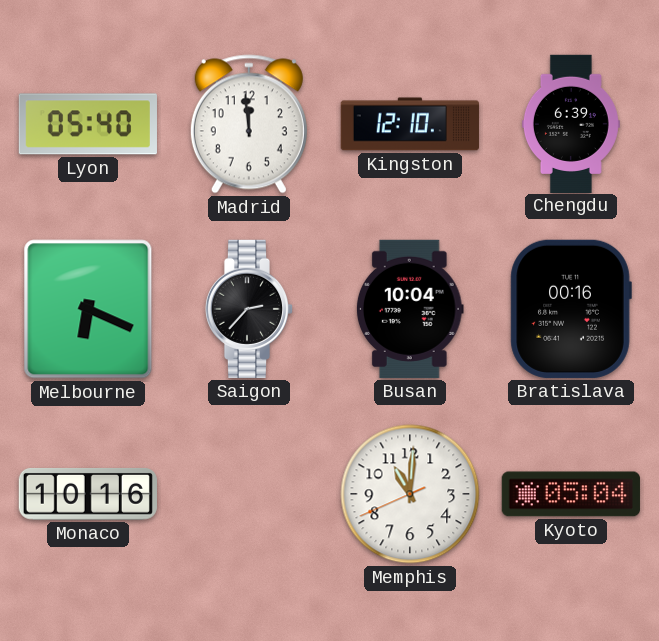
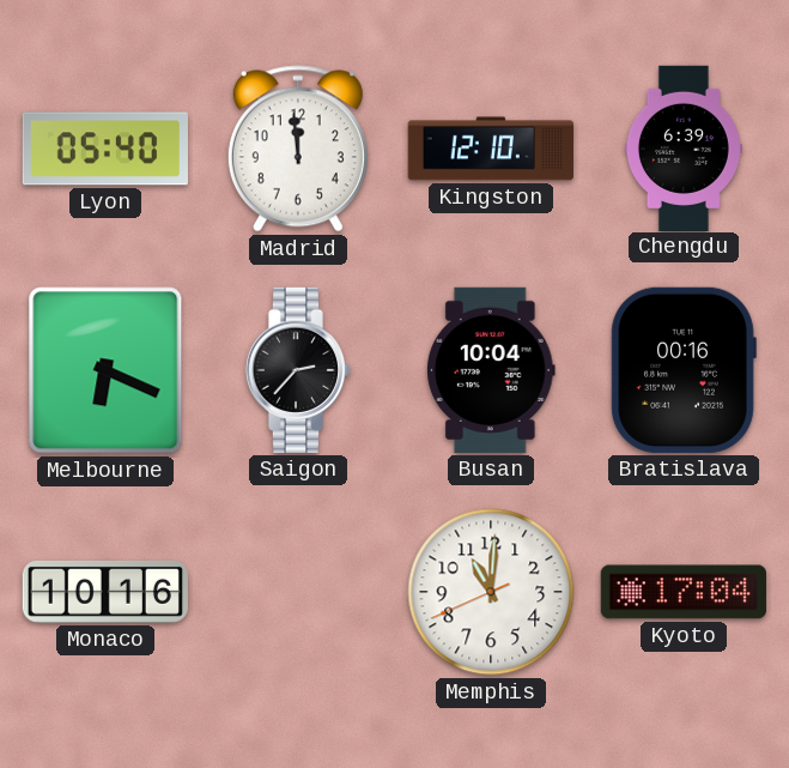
Kyoto: 05:04 -> 17:04 (684, 592)
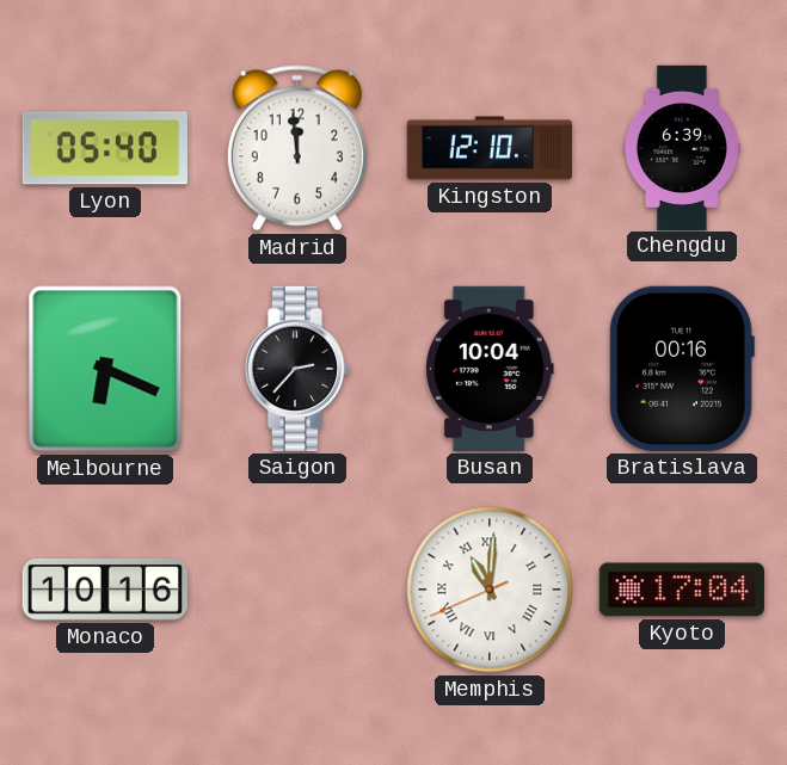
Memphis numerals: Arabic -> Roman (490, 590)
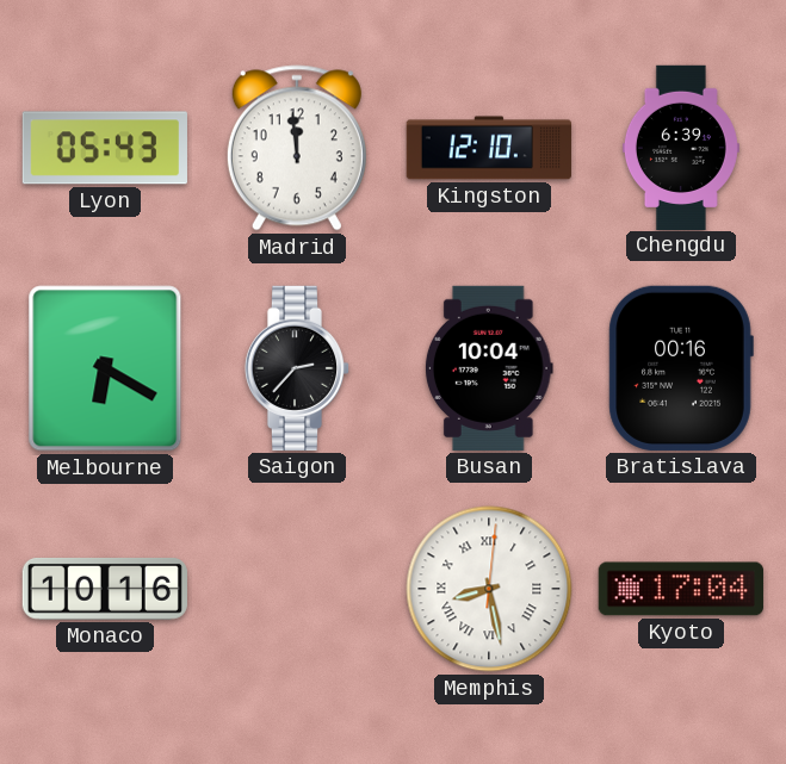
Lyon: 05:40 -> 05:43 (105, 148)
Melbourne: 6:19 -> 6:20 (105, 368)
Memphis: 11:00 -> 8:28 (489, 589)
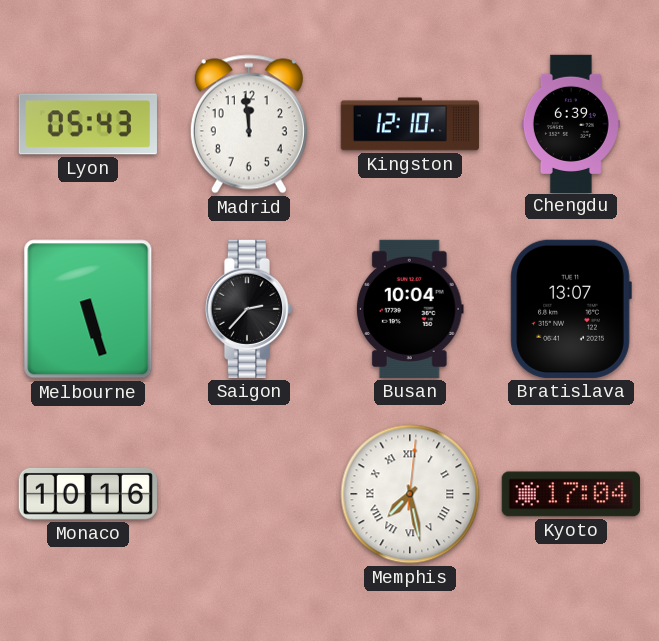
Melbourne: 6:20 -> 5:27 (88, 309)
Bratislava: 00:16 -> 13:07 (571, 309)
Memphis: 8:28 -> 7:28 (410, 494)
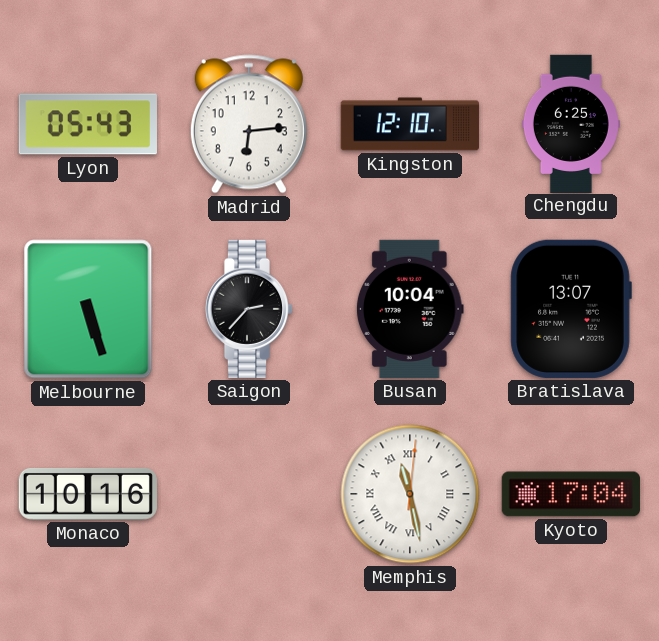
Madrid: 11:59 -> 6:14 (249, 124)
Chengdu: 6:39 -> 6:25 (571, 123)
Memphis: 7:28 -> 11:28 (410, 494)
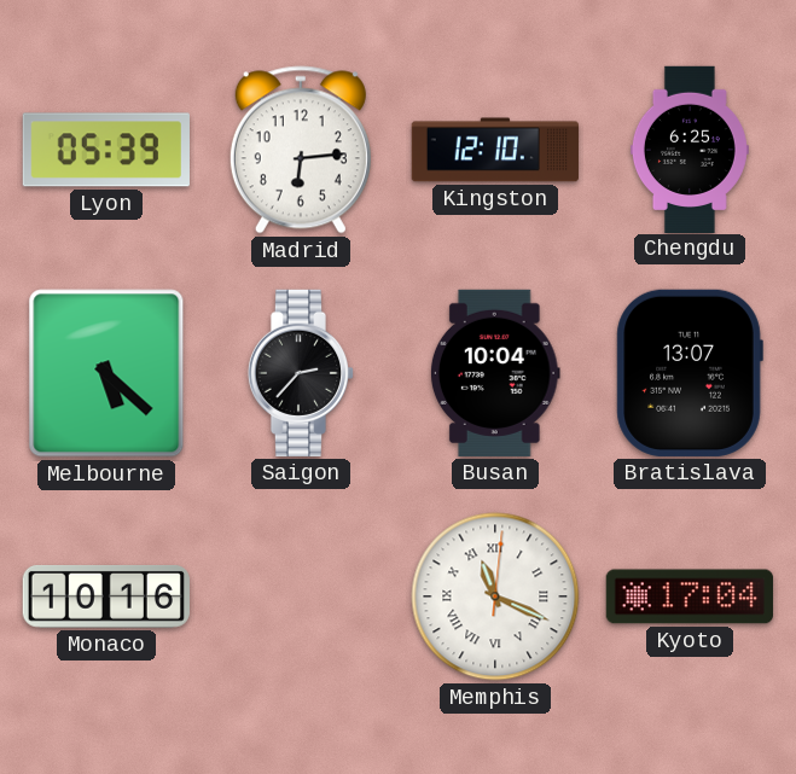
Lyon: 05:43 -> 05:39 (106, 150)
Melbourne: 5:27 -> 5:22 (106, 373)
Memphis: 11:28 -> 11:19 (495, 596)
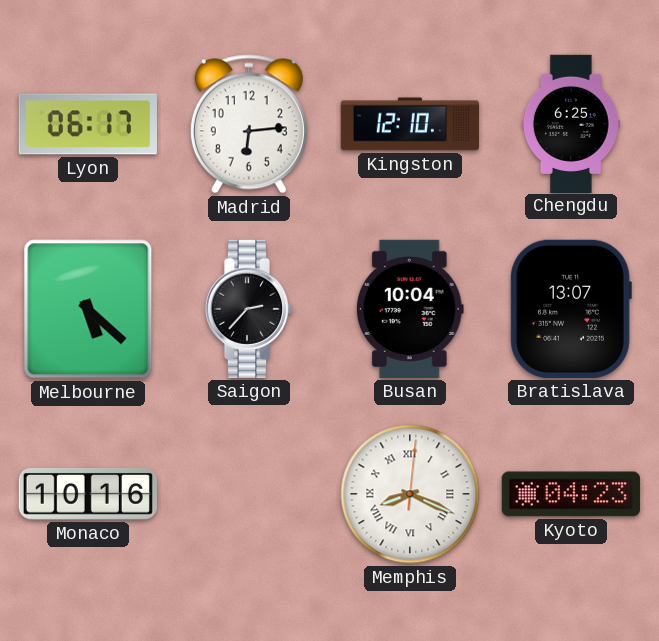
Lyon: 05:39 -> 06:17 (88, 124)
Memphis: 11:19 -> 8:19 (410, 494)
Kyoto: 17:04 -> 04:23 (571, 494)
